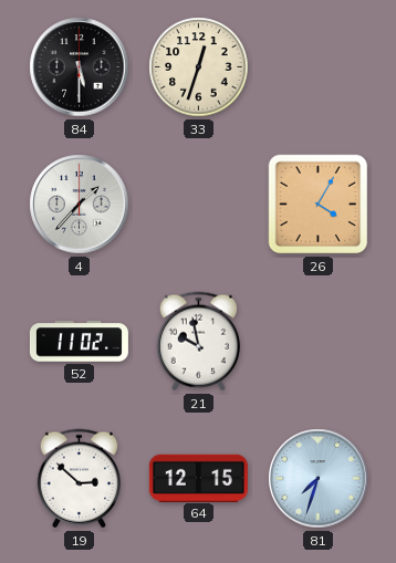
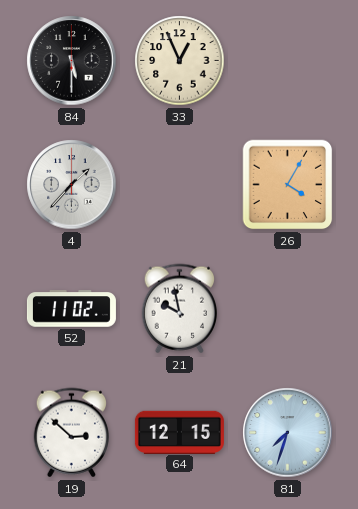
33: 12:33 -> 12:56 (180, 61)
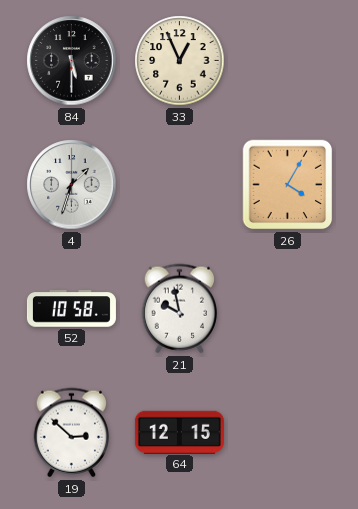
4: 1:37 -> 1:33 (72, 185)
52: 11:02 -> 10:58 (71, 309)
81: 7:33 -> none (288, 433)
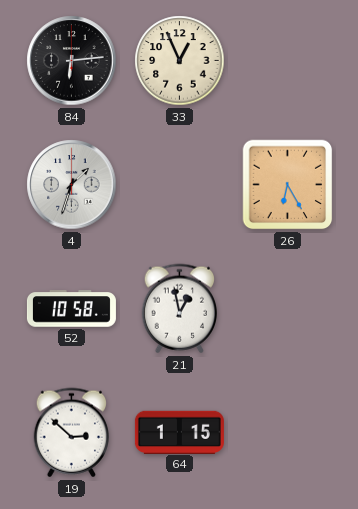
84: 5:30 -> 6:14 (72, 61)
26: 4:05 -> 6:25 (288, 185)
21: 9:58 -> 12:58 (179, 309)
64: 12:15 -> 1:15 (179, 432)
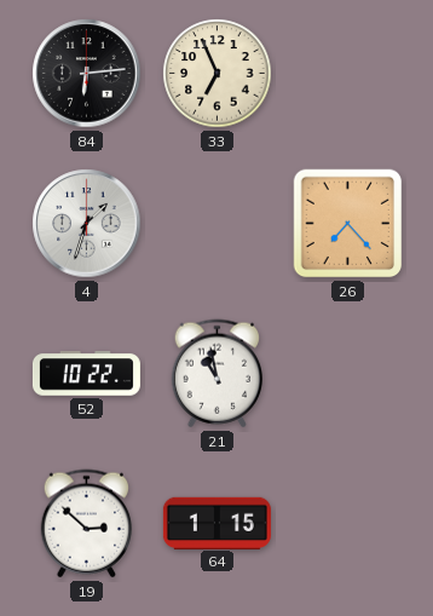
33: 12:56 -> 6:56 (218, 74)
26: 6:25 -> 7:23 (348, 224)
52: 10:58 -> 10:22 (86, 374)
21: 12:58 -> 10:58 (217, 374)
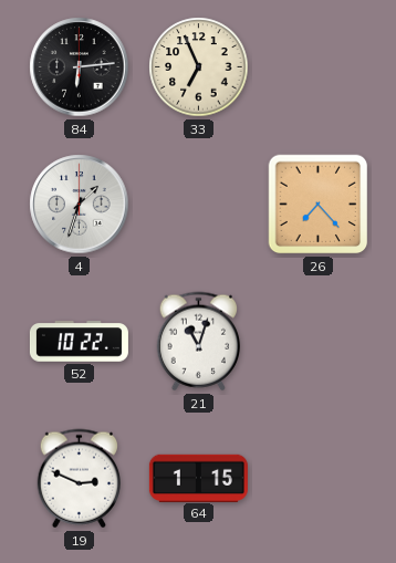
21: 10:58 -> 11:03 (198, 342)
19: 2:52 -> 2:49 (79, 479)
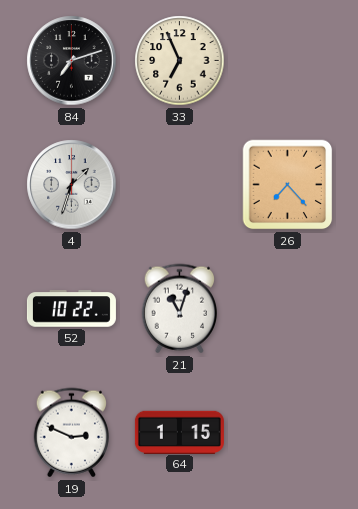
84: 6:14 -> 7:12 (72, 61)
